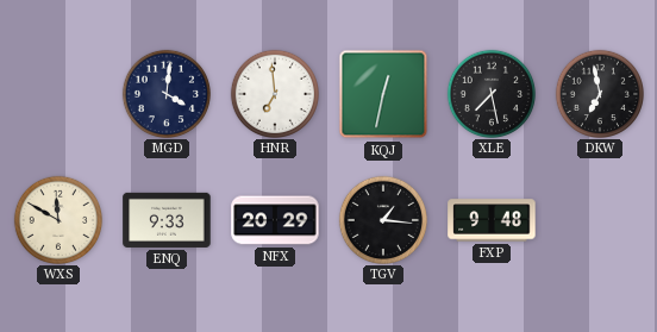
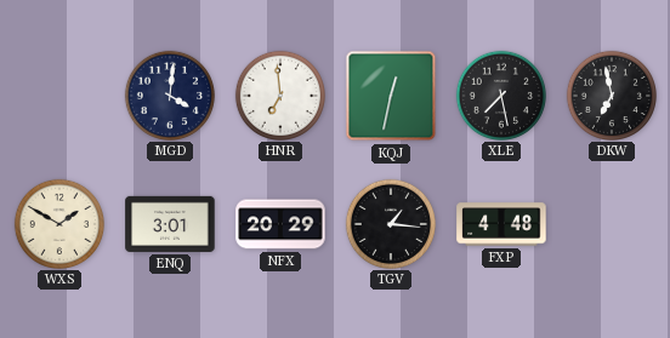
WXS: 11:50 -> 1:50 (58, 223)
ENQ: 9:33 -> 3:01 (170, 224)
FXP: 9:48 -> 4:48 (501, 224)
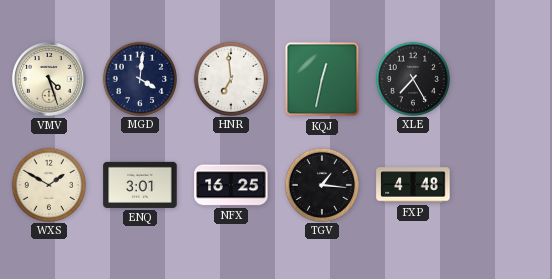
VMV: none -> 4:27 (50, 80)
XLE: 7:28 -> 7:25 (412, 78)
DKW: 6:58 -> none (611, 94)
NFX: 20:29 -> 16:25 (231, 185)
